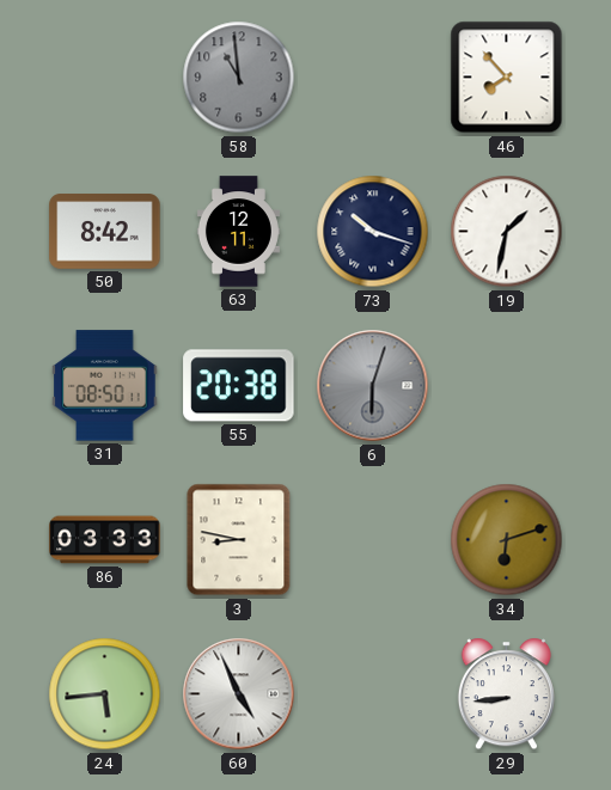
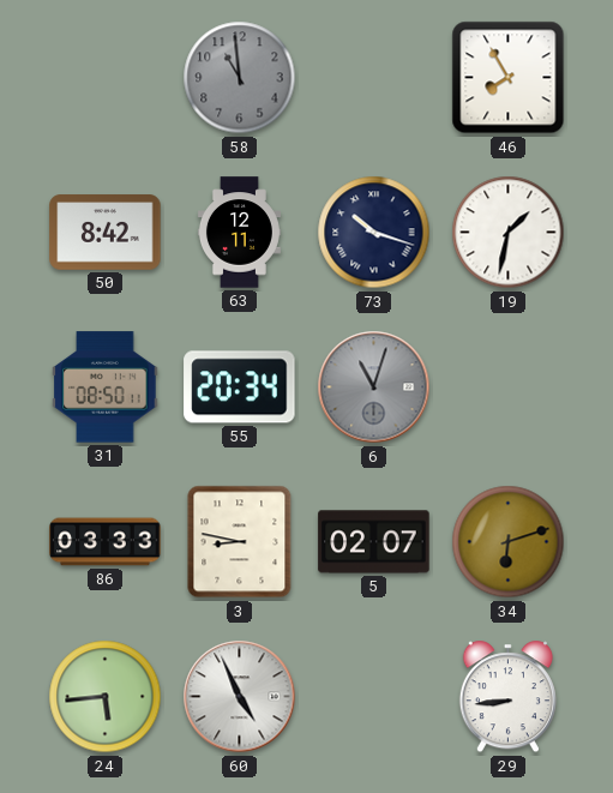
46: 7:53 -> 7:55 (509, 78)
55: 20:38 -> 20:34 (240, 388)
6: 6:03 -> 11:03 (374, 388)
5: none -> 02:07 (374, 542)
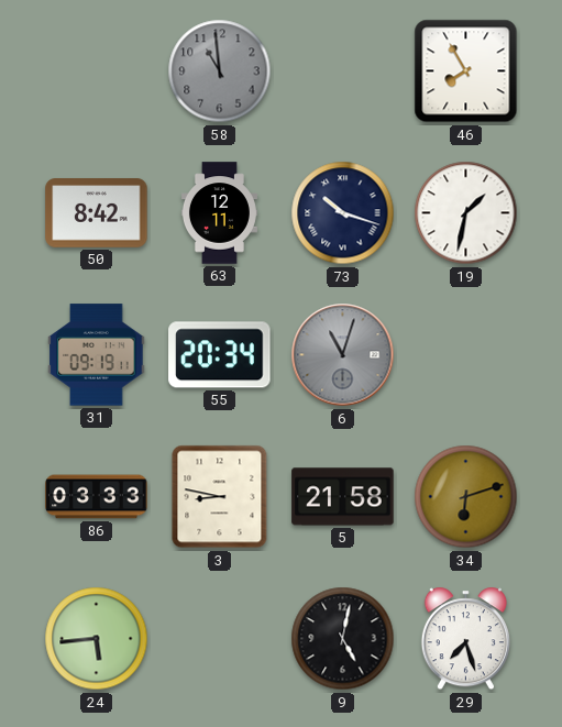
31: 08:50 -> 09:19 (97, 355)
5: 02:07 -> 21:58 (343, 497)
60: 4:56 -> none (240, 697)
9: none -> 5:02 (343, 639)
29: 8:44 -> 7:27 (465, 639)
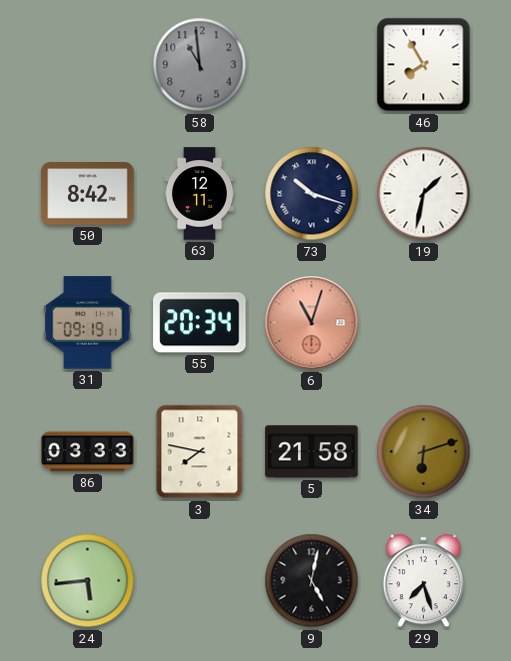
6 dial: grey -> salmon (312, 323)
3: 8:47 -> 7:47 (200, 452)
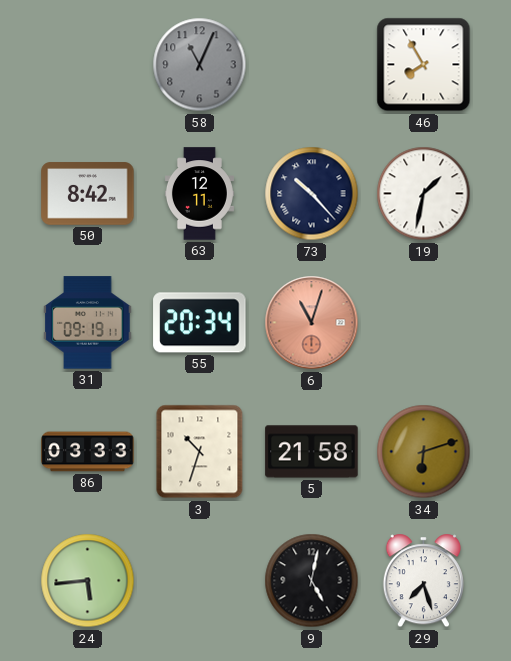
58: 10:59 -> 11:04 (200, 65)
73: 10:18 -> 10:23 (312, 194)
3: 7:47 -> 10:33 (200, 452)
